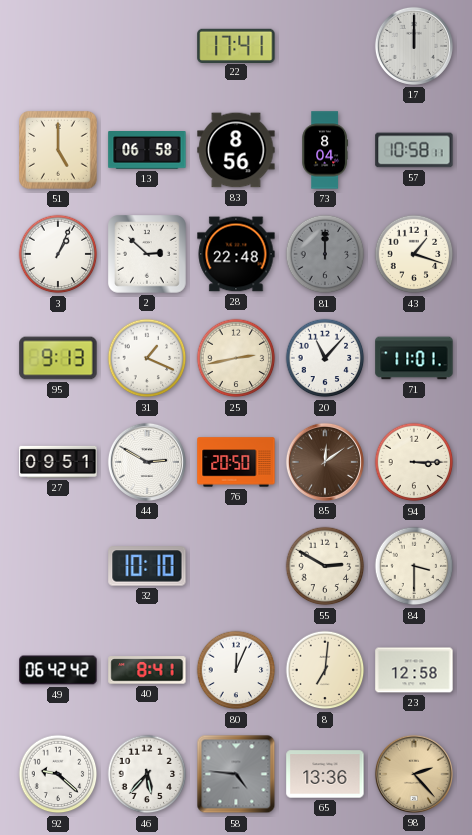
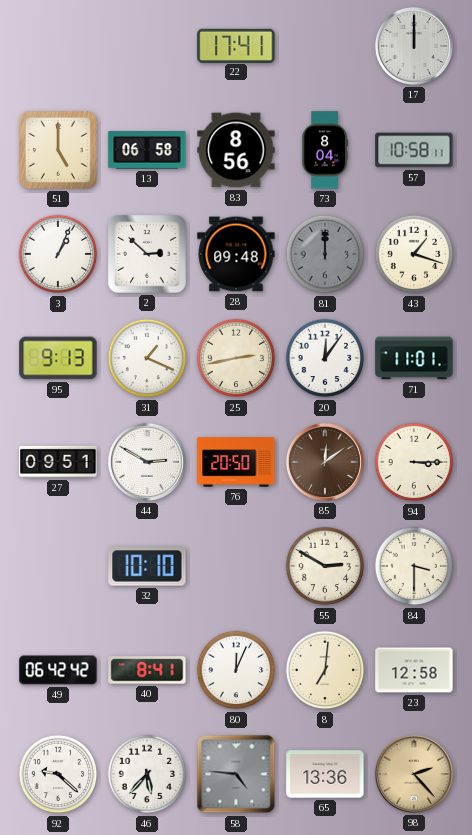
28: 22:48 -> 09:48 (236, 254)
20: 11:07 -> 12:06 (325, 358)
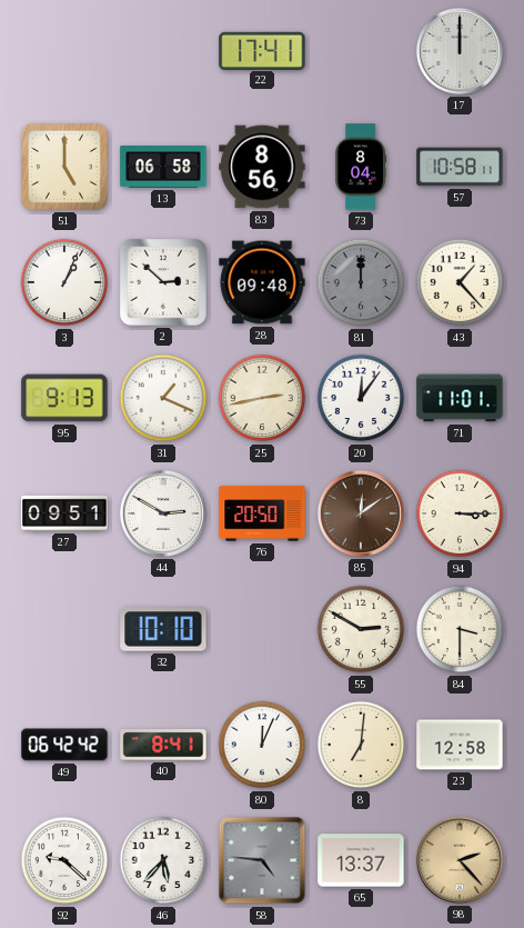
43: 1:18 -> 1:23 (460, 282)
65: 13:36 -> 13:37 (361, 860)
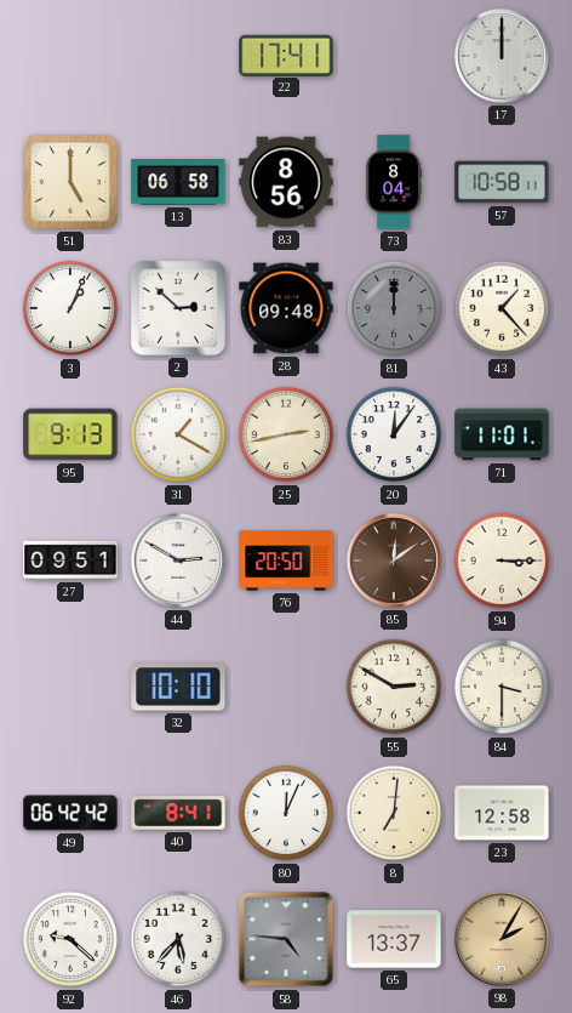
31: 1:19 -> 1:20 (178, 434)
98: 2:23 -> 2:05 (502, 939)
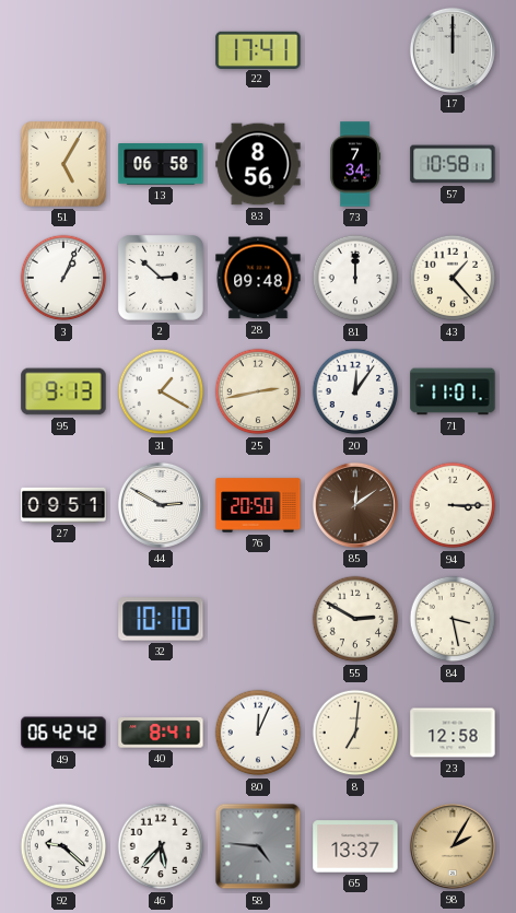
51: 5:00 -> 5:05 (64, 165)
73: 8:04 -> 7:34 (355, 164)
81 dial: grey -> white (355, 278)
84: 3:30 -> 3:28 (453, 619)
